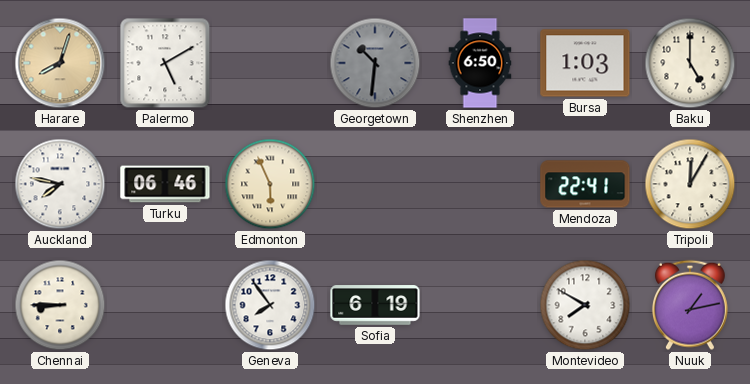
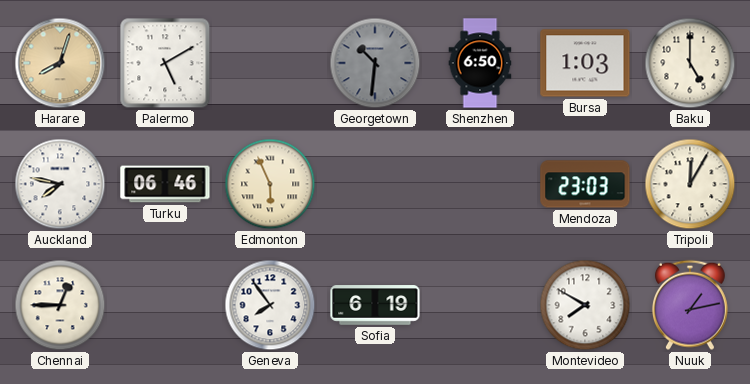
Mendoza: 22:41 -> 23:03 (585, 184)
Chennai: 8:45 -> 12:45 (60, 305)
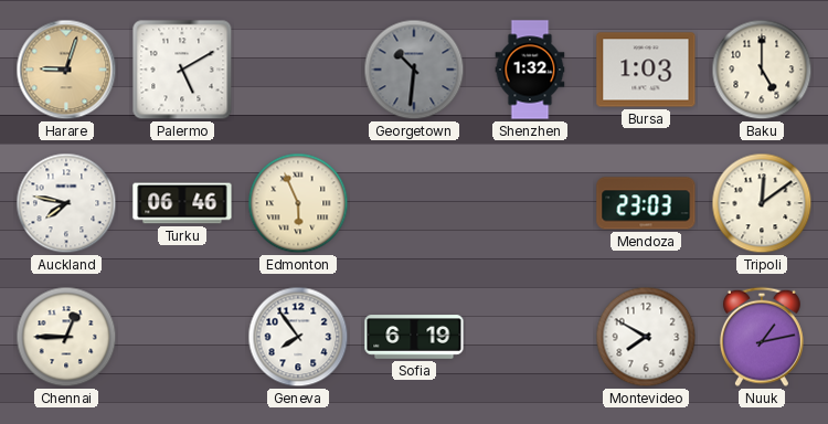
Harare: 8:03 -> 9:03 (66, 70)
Shenzhen: 6:50 -> 1:32 (530, 70)
Tripoli: 12:05 -> 12:09 (762, 203)
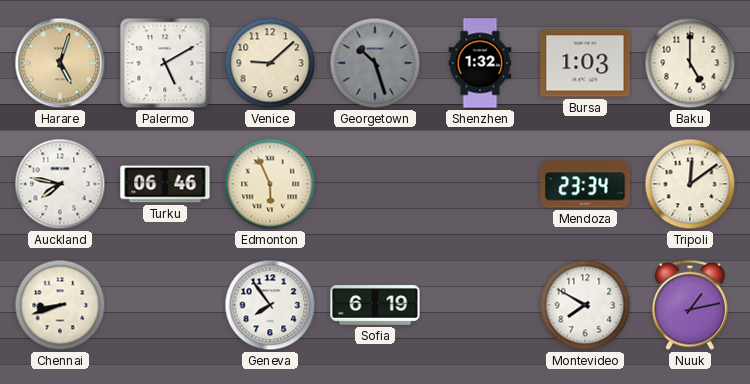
Harare: 9:03 -> 5:03 (60, 63)
Venice: none -> 9:08 (270, 63)
Georgetown: 10:31 -> 10:27 (375, 63)
Mendoza: 23:03 -> 23:34 (585, 184)
Chennai: 12:45 -> 8:42 (60, 305)
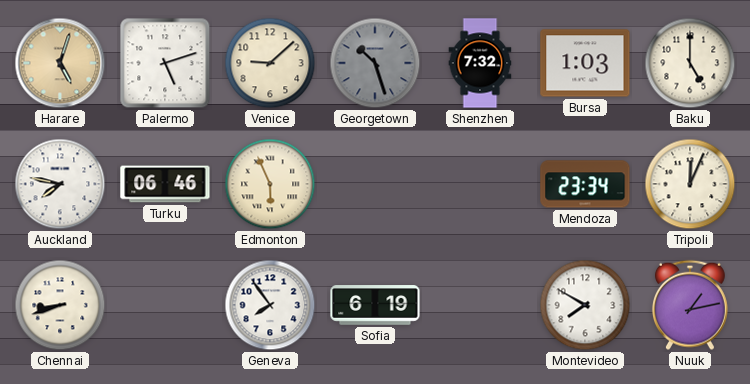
Palermo: 5:10 -> 5:12 (165, 63)
Shenzhen: 1:32 -> 7:32 (480, 63)
Tripoli: 12:09 -> 12:04 (690, 184)
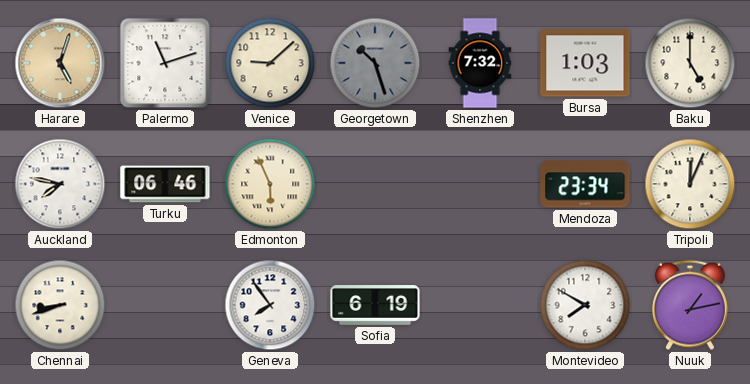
Palermo: 5:12 -> 11:12 (165, 63)
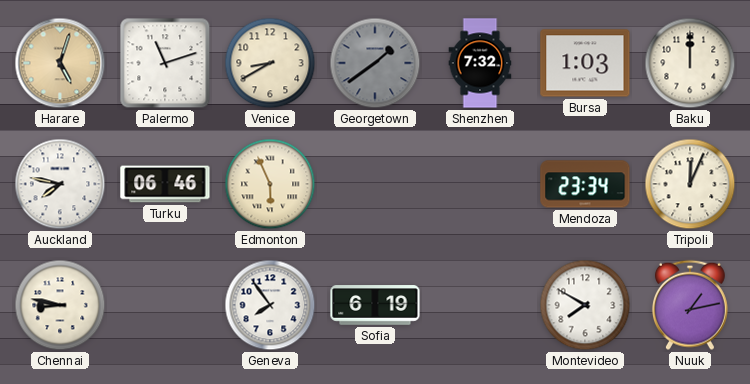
Venice: 9:08 -> 8:40 (270, 63)
Georgetown: 10:27 -> 1:39 (375, 63)
Baku: 5:00 -> 12:00 (690, 63)
Chennai: 8:42 -> 8:47 (60, 305)
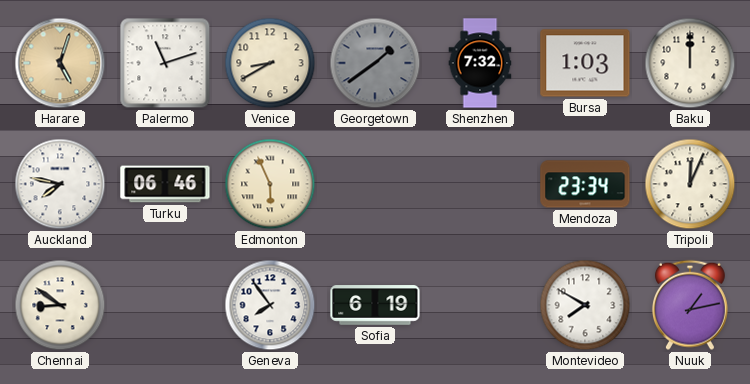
Chennai: 8:47 -> 8:51 (60, 305)
